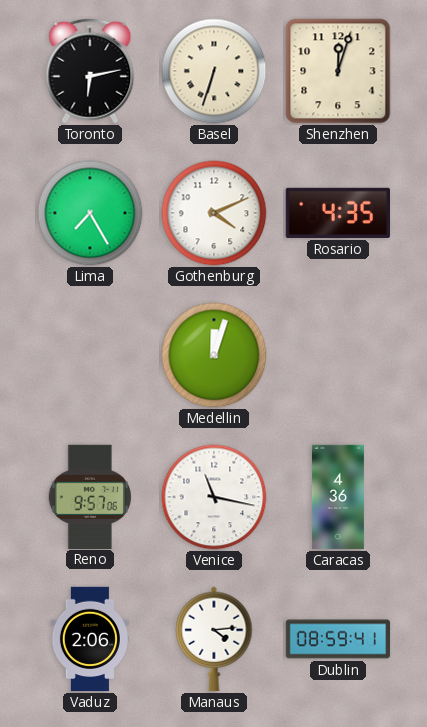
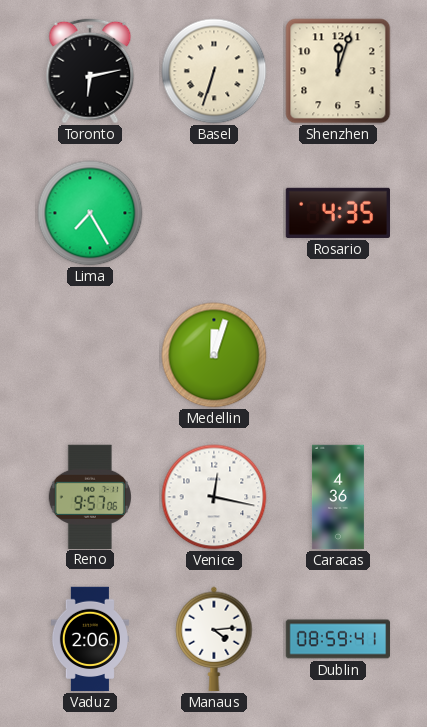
Gothenburg: 4:11 -> none (214, 213)
Venice: 11:17 -> 12:17 (214, 497)
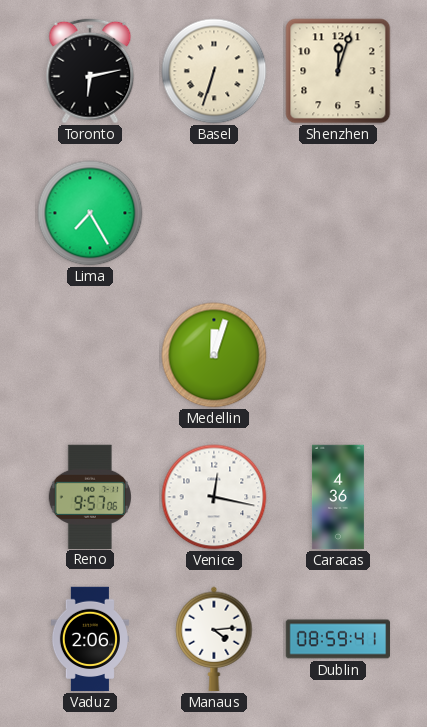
Rosario: 4:35 -> none (337, 213)
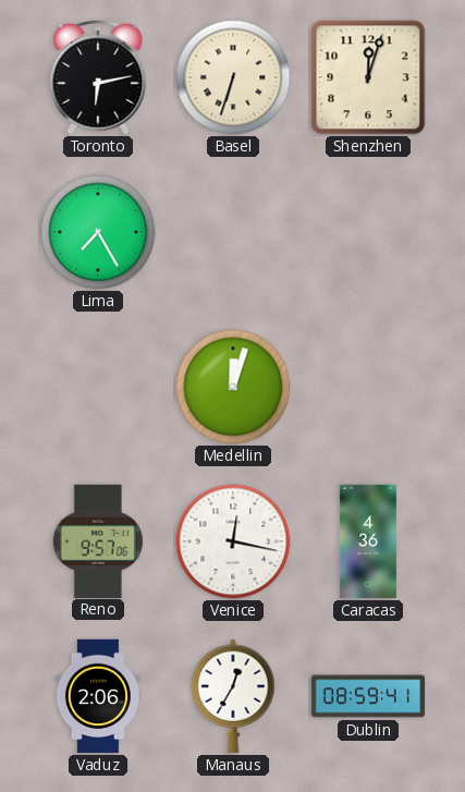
Manaus: 4:14 -> 12:35 (233, 696)
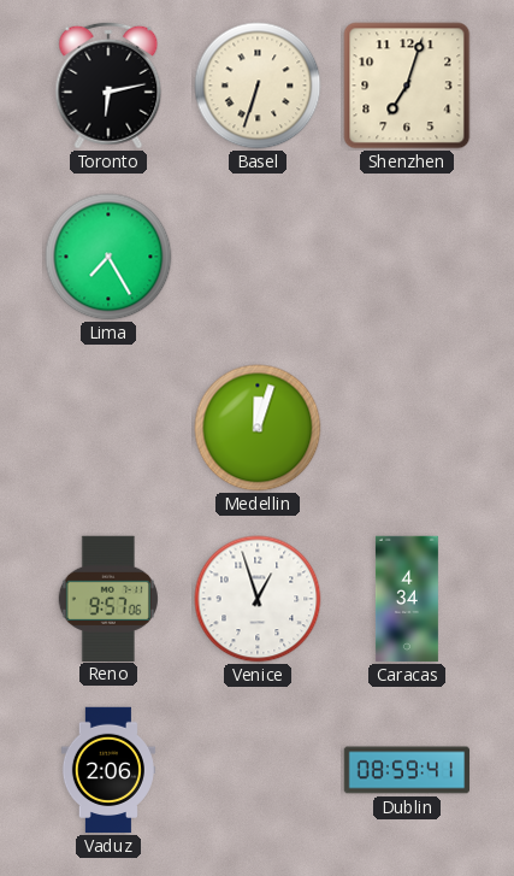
Shenzhen: 12:03 -> 7:03 (407, 86)
Venice: 12:17 -> 12:57 (258, 599)
Caracas: 4:36 -> 4:34 (407, 599)
Manaus: 12:35 -> none (233, 696)
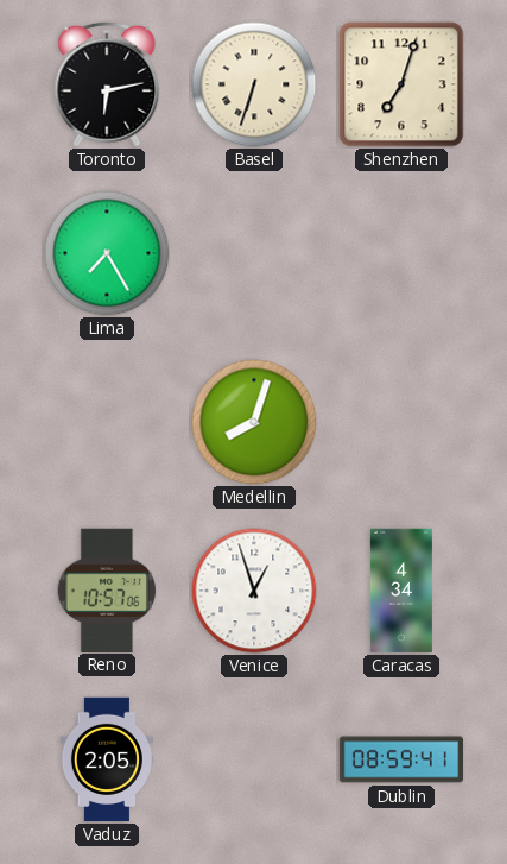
Medellin: 12:03 -> 8:03 (254, 422)
Reno: 9:57 -> 10:57 (107, 589)
Vaduz: 2:06 -> 2:05 (107, 759)
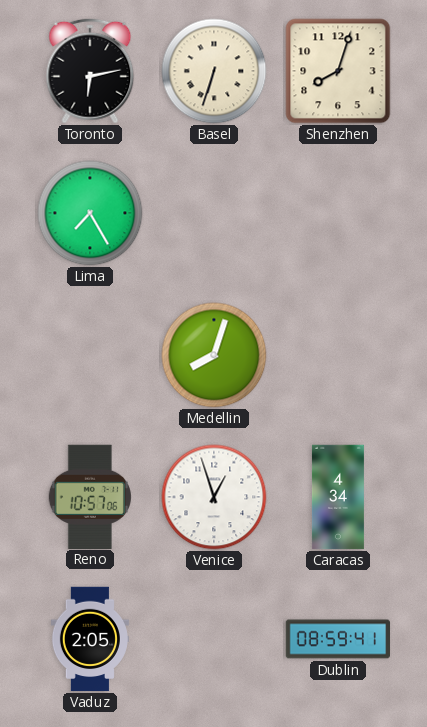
Shenzhen: 7:03 -> 8:03 (338, 71)
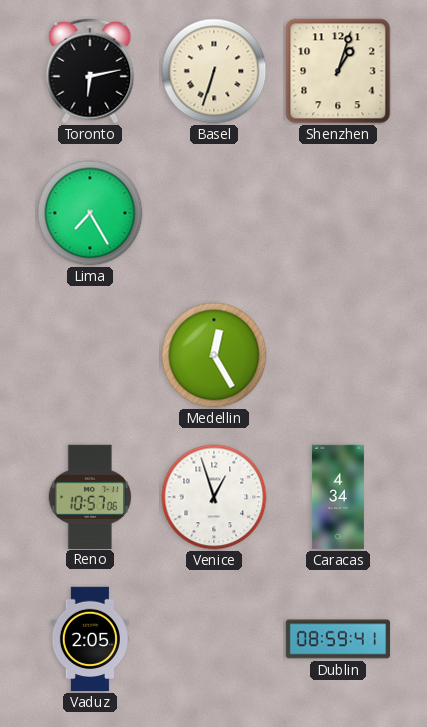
Shenzhen: 8:03 -> 1:03 (338, 71)
Medellin: 8:03 -> 12:25 (214, 355)
